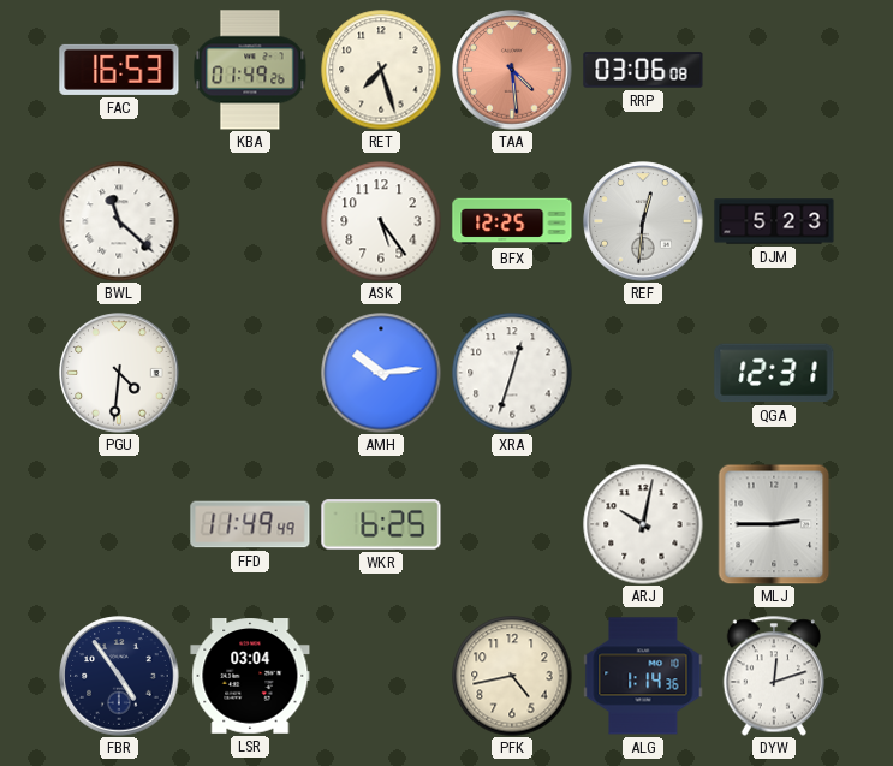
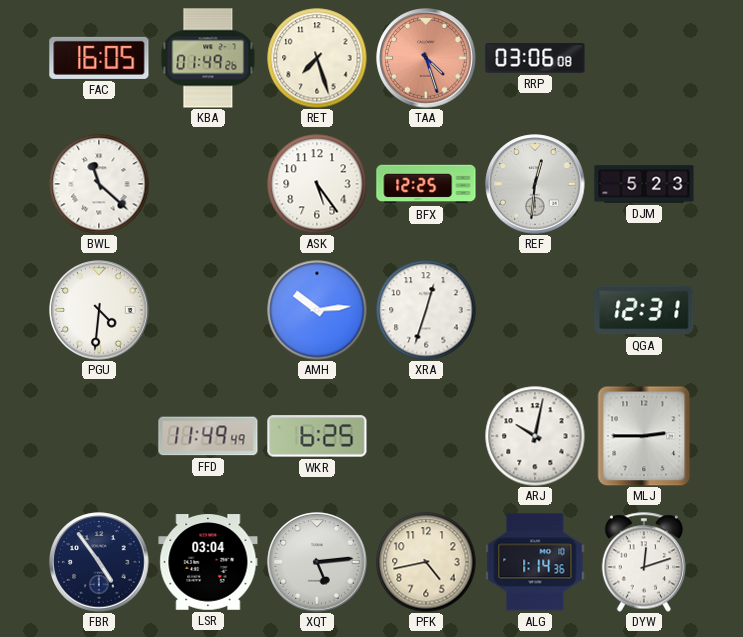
FAC: 16:53 -> 16:05 (99, 58)
TAA: 4:29 -> 4:27 (426, 58)
XQT: none -> 5:14 (317, 562)
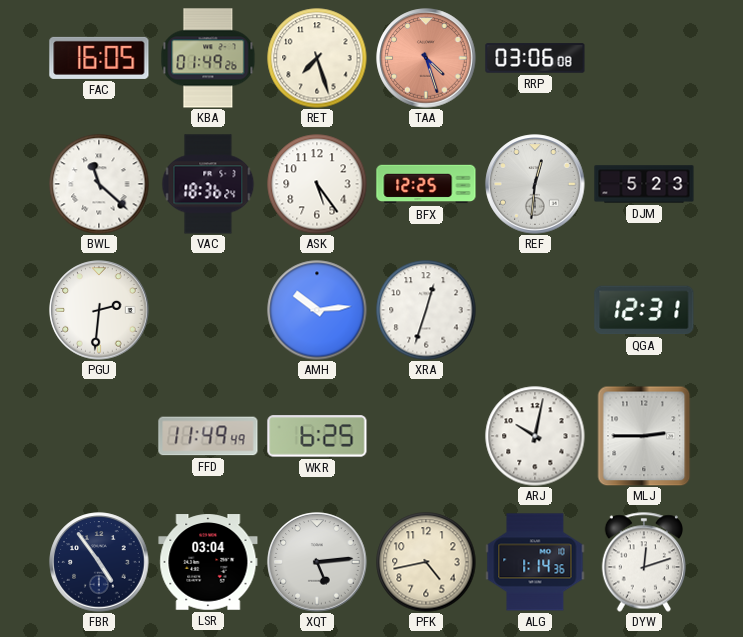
VAC: none -> 18:36 (208, 184)
PGU: 4:31 -> 2:31 (99, 310)
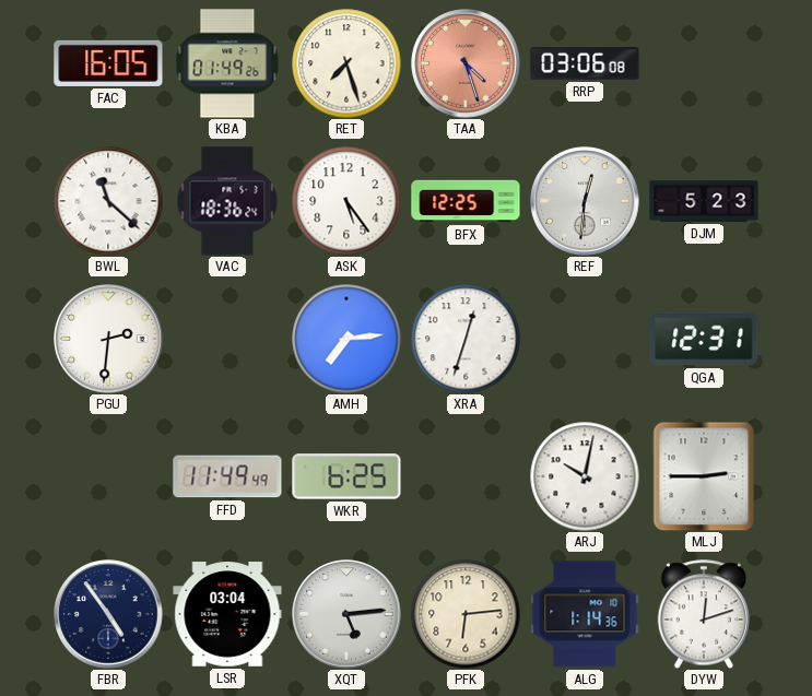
AMH: 10:14 -> 7:14 (346, 339)
PFK: 4:43 -> 6:14 (466, 614)
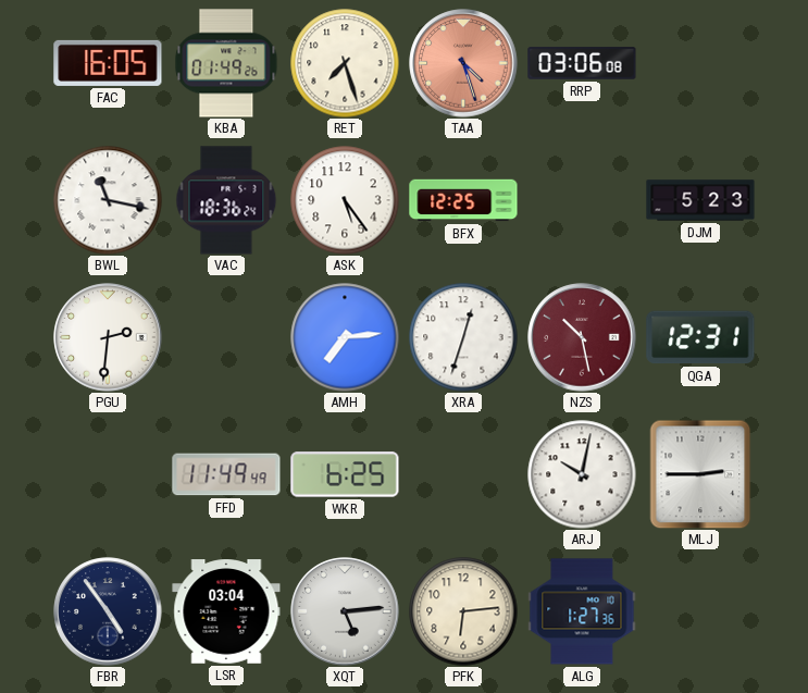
BWL: 11:22 -> 11:17 (108, 200)
REF: 12:31 -> none (585, 201)
NZS: none -> 10:28 (582, 337)
ALG: 1:14 -> 1:27 (582, 611)
DYW: 12:12 -> none (703, 614)
